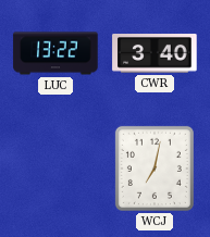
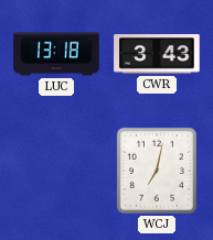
LUC: 13:22 -> 13:18 (56, 54)
CWR: 3:40 -> 3:43 (157, 54)
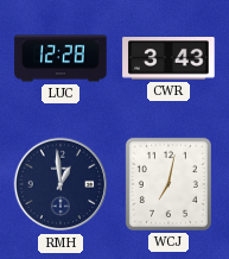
LUC: 13:18 -> 12:28 (61, 58)
RMH: none -> 12:59 (61, 184)
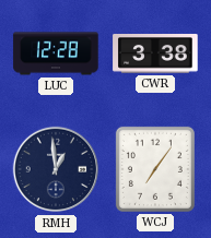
CWR: 3:43 -> 3:38 (155, 53)
WCJ: 7:02 -> 7:06 (155, 169)
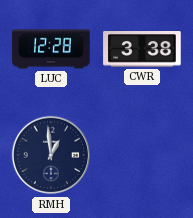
WCJ: 7:06 -> none (155, 169)
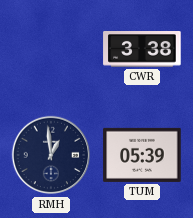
LUC: 12:28 -> none (51, 49)
TUM: none -> 05:39 (142, 155)
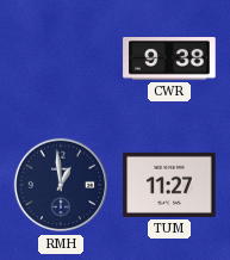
CWR: 3:38 -> 9:38 (169, 58)
TUM: 05:39 -> 11:27 (169, 185)
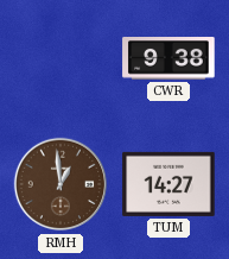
RMH dial: navy -> brown (61, 184)
TUM: 11:27 -> 14:27 (168, 184)
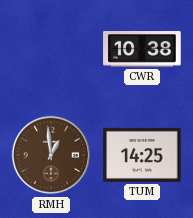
CWR: 9:38 -> 10:38 (142, 49)
TUM: 14:27 -> 14:25 (142, 155)
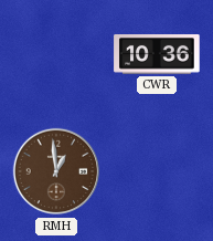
CWR: 10:38 -> 10:36 (157, 54)
TUM: 14:25 -> none (142, 155)
